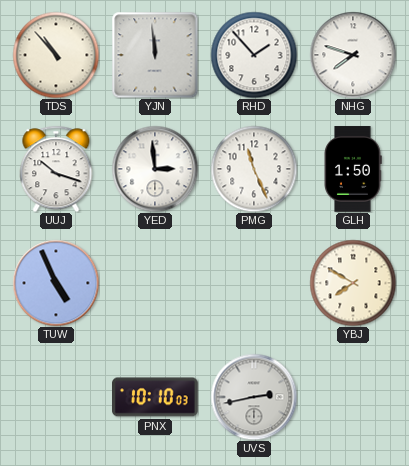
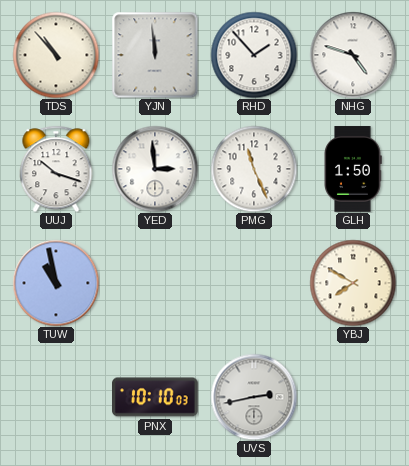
NHG: 7:48 -> 4:48 (353, 55)
TUW: 4:56 -> 10:58 (56, 283)
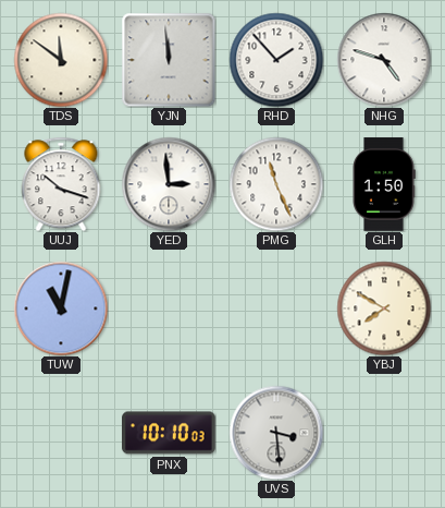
TDS: 10:53 -> 11:51 (61, 60)
TUW: 10:58 -> 11:02 (61, 309)
UVS: 2:43 -> 3:29 (276, 433)
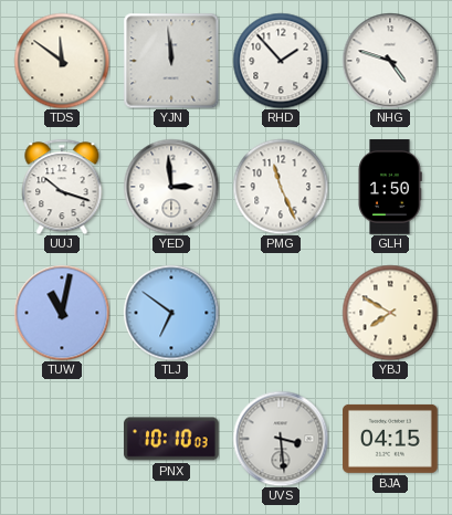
TLJ: none -> 6:51 (171, 313)
BJA: none -> 04:15 (390, 439)
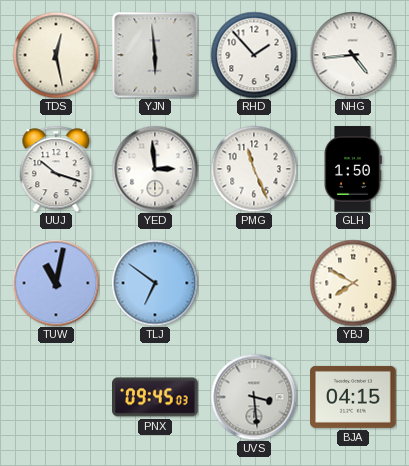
TDS: 11:51 -> 12:28 (56, 55)
YJN: 11:59 -> 5:59 (155, 55)
NHG: 4:48 -> 4:44 (353, 55)
PNX: 10:10 -> 09:45 (156, 397)
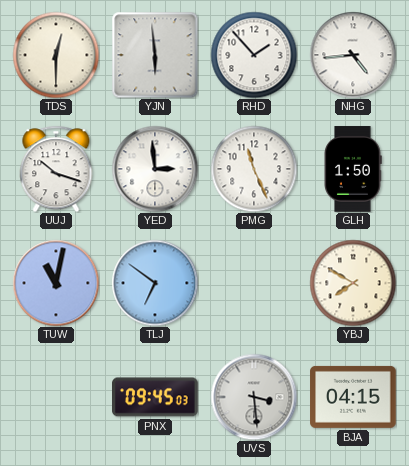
TDS: 12:28 -> 12:30 (56, 55)
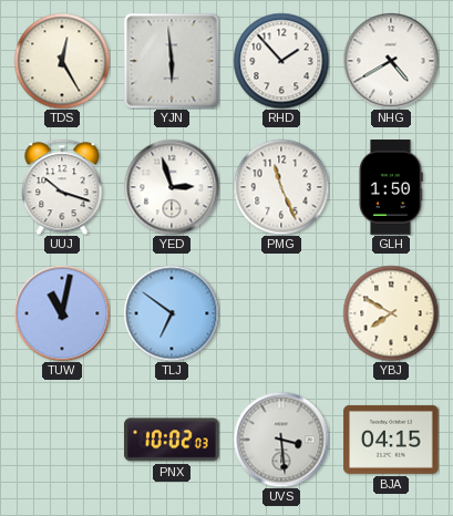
TDS: 12:30 -> 12:25 (62, 61)
NHG: 4:44 -> 4:40 (391, 61)
YED: 2:59 -> 2:57 (172, 187)
PNX: 09:45 -> 10:02 (173, 440)
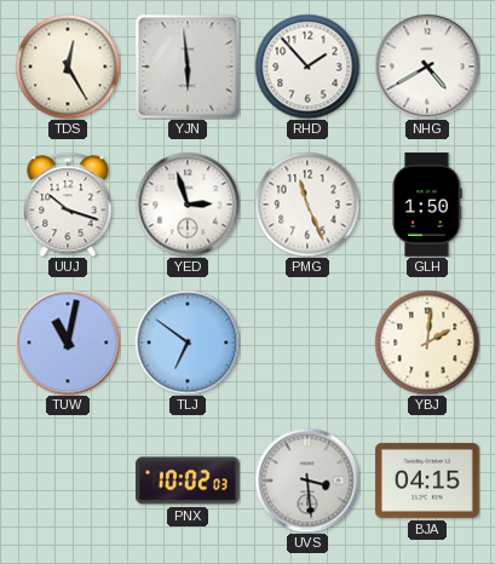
YBJ: 7:50 -> 2:01 (427, 343)
